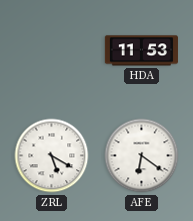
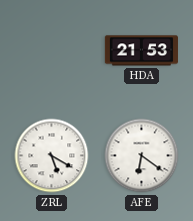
HDA: 11:53 -> 21:53 (141, 51)
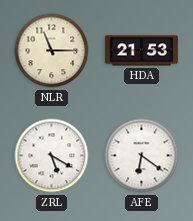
NLR: none -> 11:15 (52, 51)
